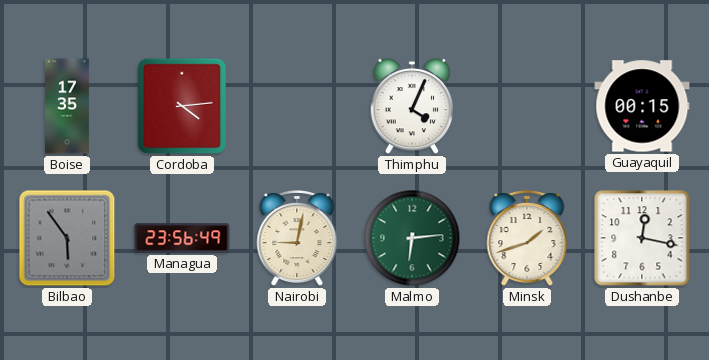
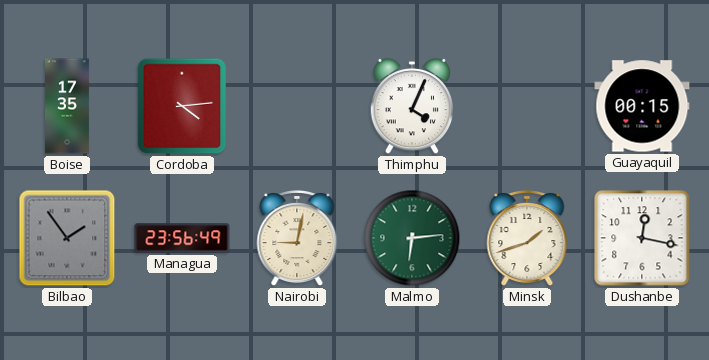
Bilbao: 5:54 -> 1:54 (67, 238)
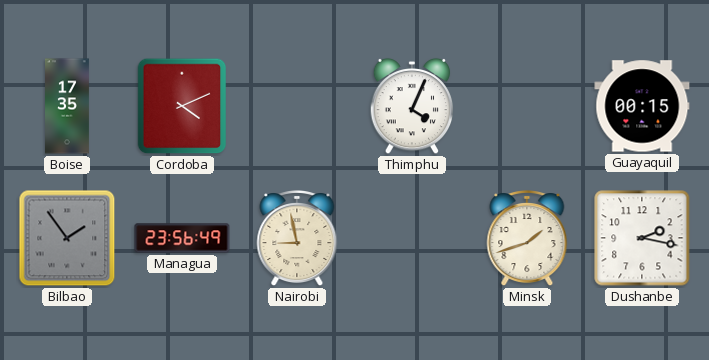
Cordoba: 4:14 -> 4:11 (182, 106)
Nairobi: 9:02 -> 8:58 (297, 239)
Malmo: 6:14 -> none (412, 238)
Dushanbe: 12:17 -> 2:17 (642, 238)
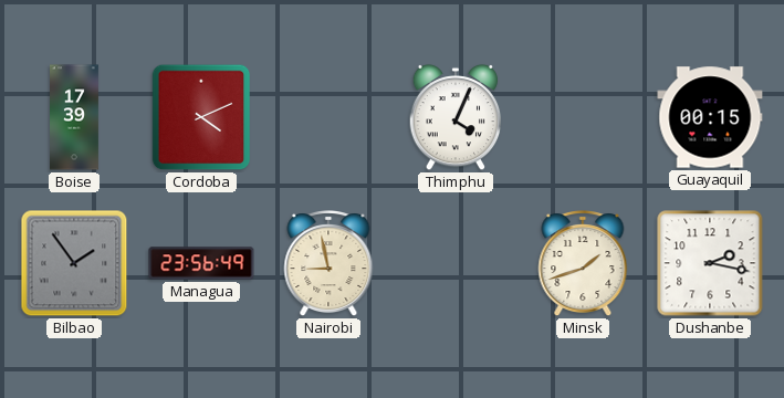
Boise: 17:35 -> 17:39 (75, 117)
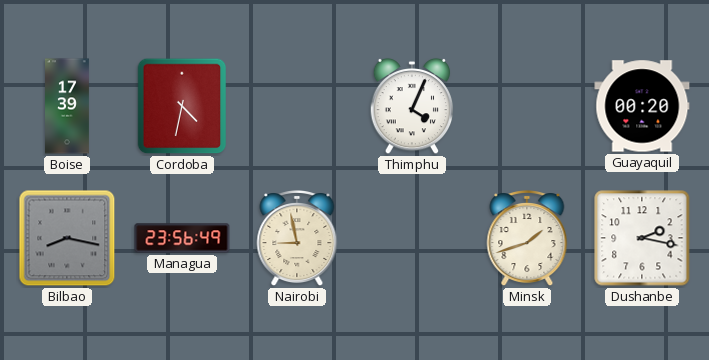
Cordoba: 4:11 -> 4:32 (182, 106)
Guayaquil: 00:15 -> 00:20 (642, 106)
Bilbao: 1:54 -> 8:17 (67, 238)
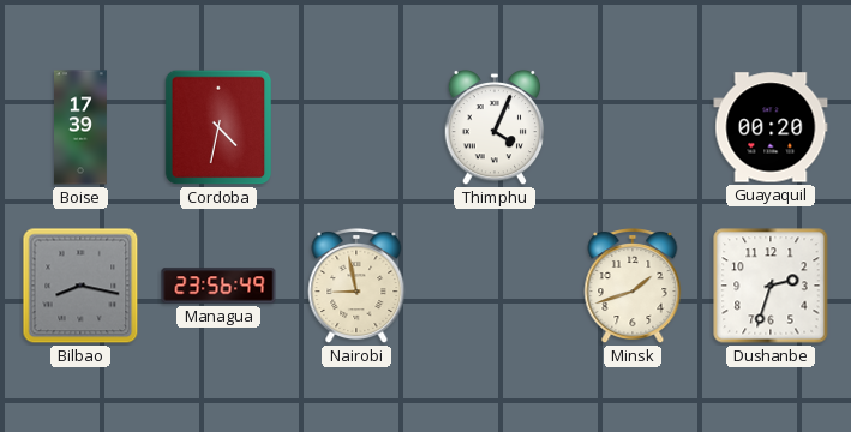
Dushanbe: 2:17 -> 2:33 (771, 286)
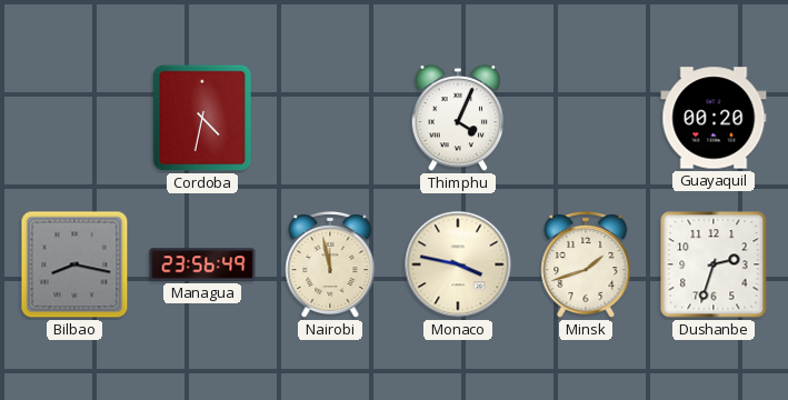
Boise: 17:39 -> none (82, 127)
Nairobi: 8:58 -> 11:58 (330, 266)
Monaco: none -> 3:47 (458, 264)
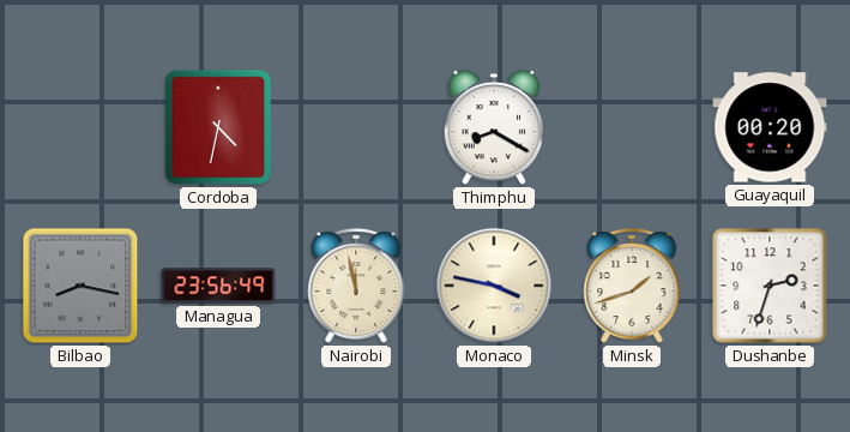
Thimphu: 4:04 -> 8:20 (494, 127)
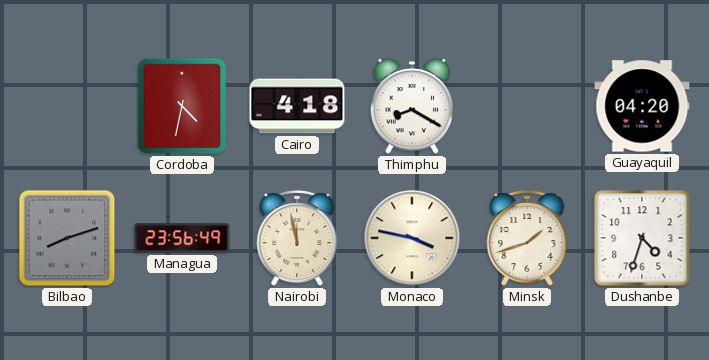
Cairo: none -> 4:18 (297, 106)
Guayaquil: 00:20 -> 04:20 (642, 106)
Bilbao: 8:17 -> 8:12 (67, 238)
Dushanbe: 2:33 -> 4:33 (642, 238)
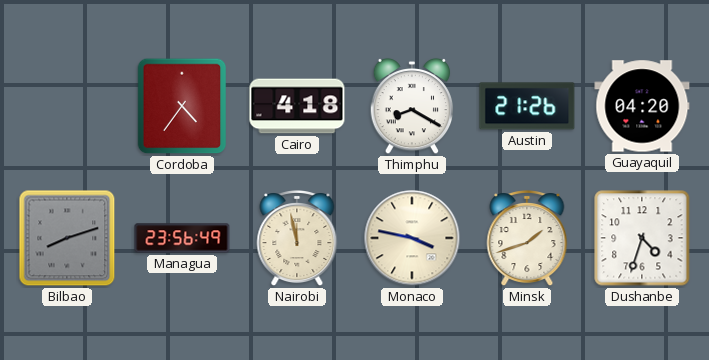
Cordoba: 4:32 -> 4:36 (182, 106)
Austin: none -> 21:26 (527, 106)
